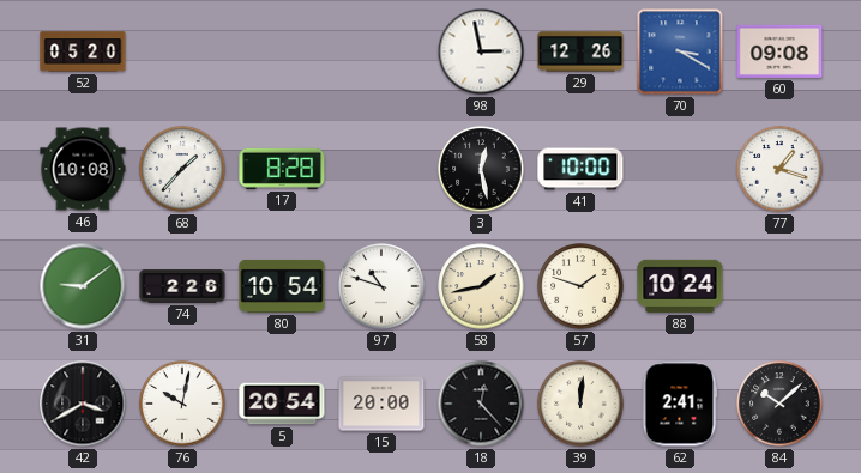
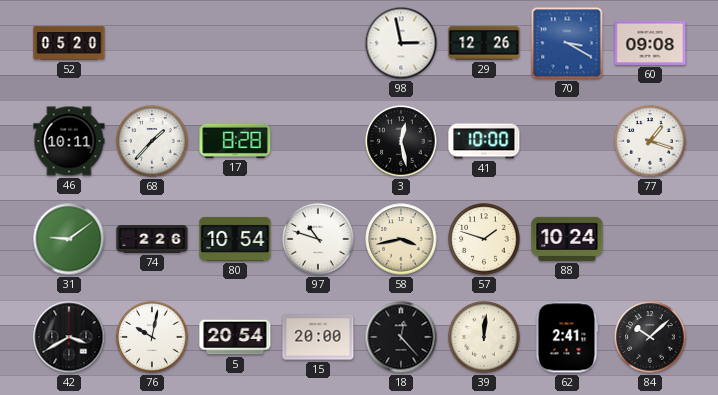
46: 10:08 -> 10:11 (69, 141)
58: 1:43 -> 3:43 (401, 239)
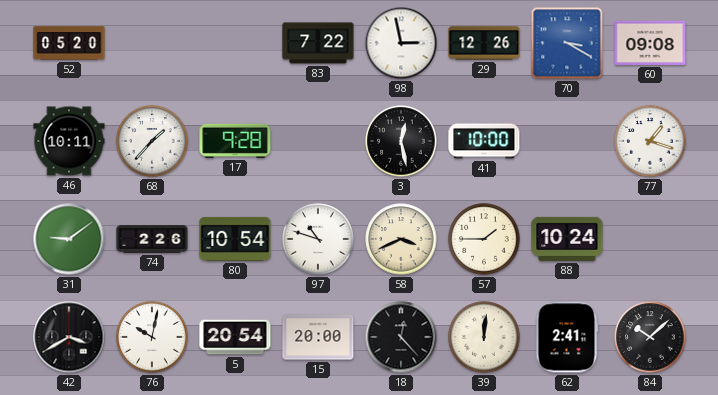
83: none -> 7:22 (318, 43)
17: 8:28 -> 9:28 (235, 141)
58: 3:43 -> 3:41 (401, 239)
57: 1:48 -> 1:45 (484, 239)
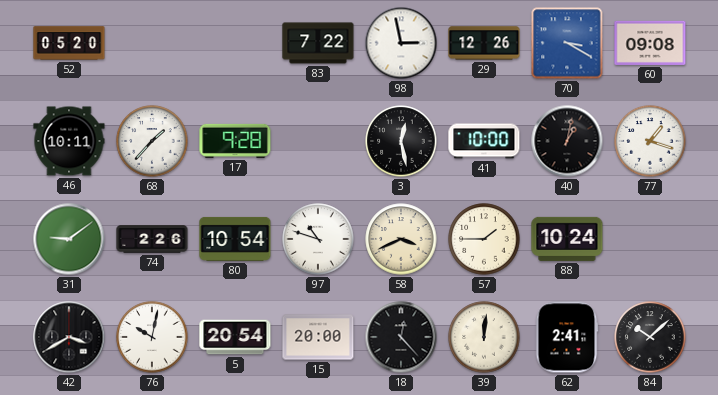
40: none -> 1:02 (567, 141)
